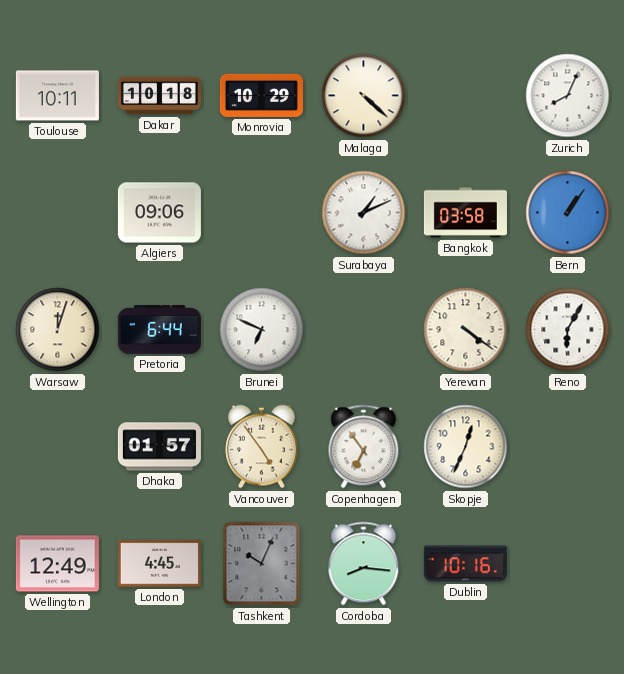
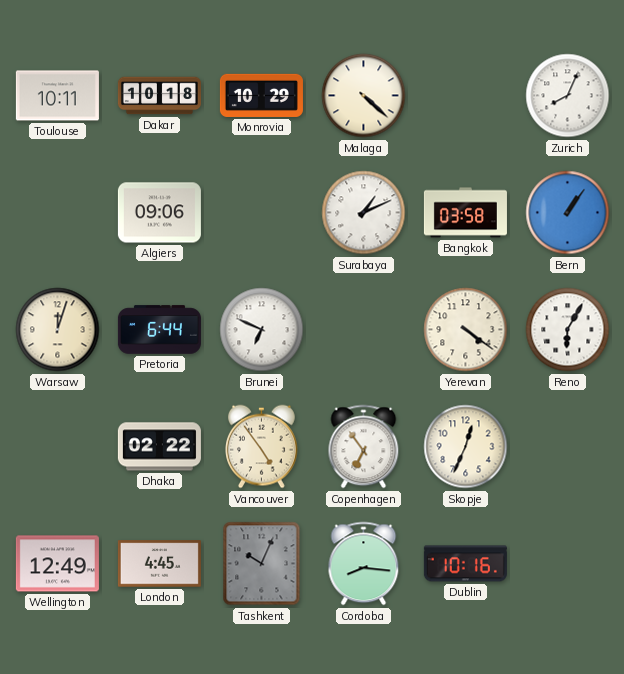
Dhaka: 01:57 -> 02:22 (159, 447)
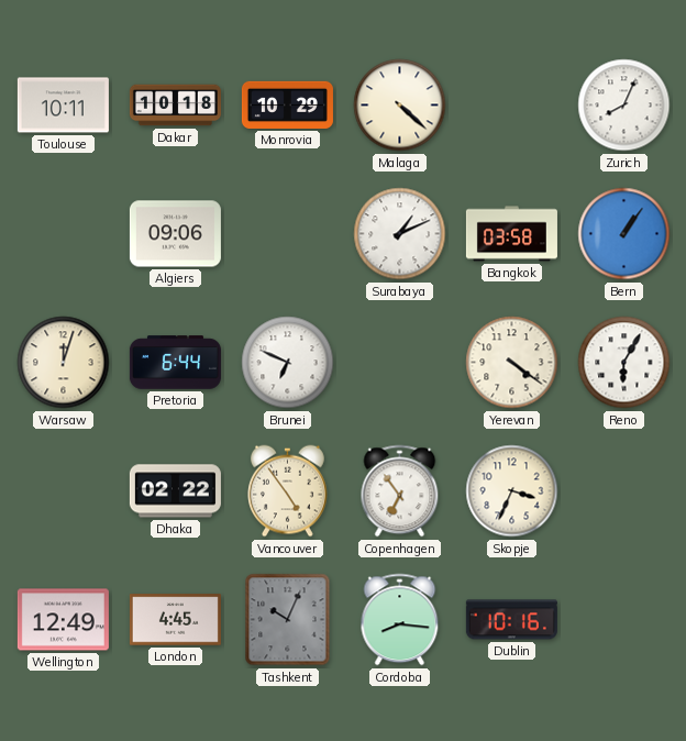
Skopje: 12:34 -> 3:34 (512, 491)
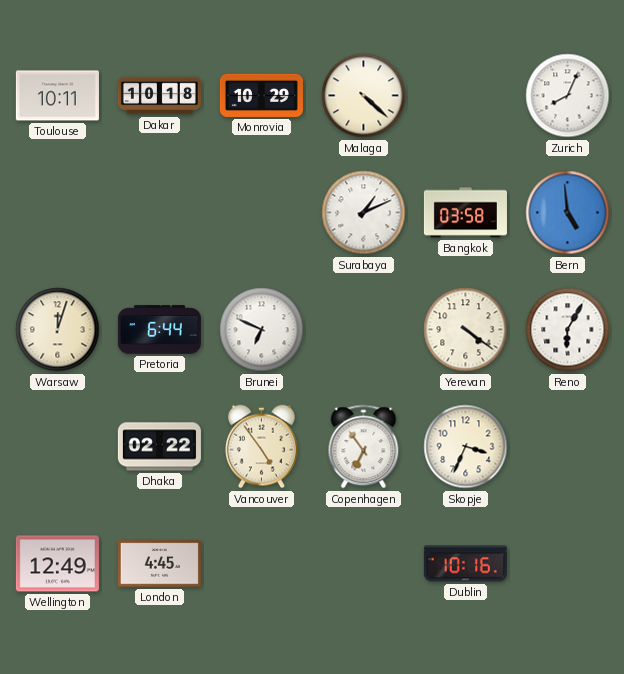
Algiers: 09:06 -> none (175, 234)
Bern: 1:06 -> 4:59 (568, 213)
Tashkent: 10:04 -> none (288, 620)
Cordoba: 8:16 -> none (400, 620)
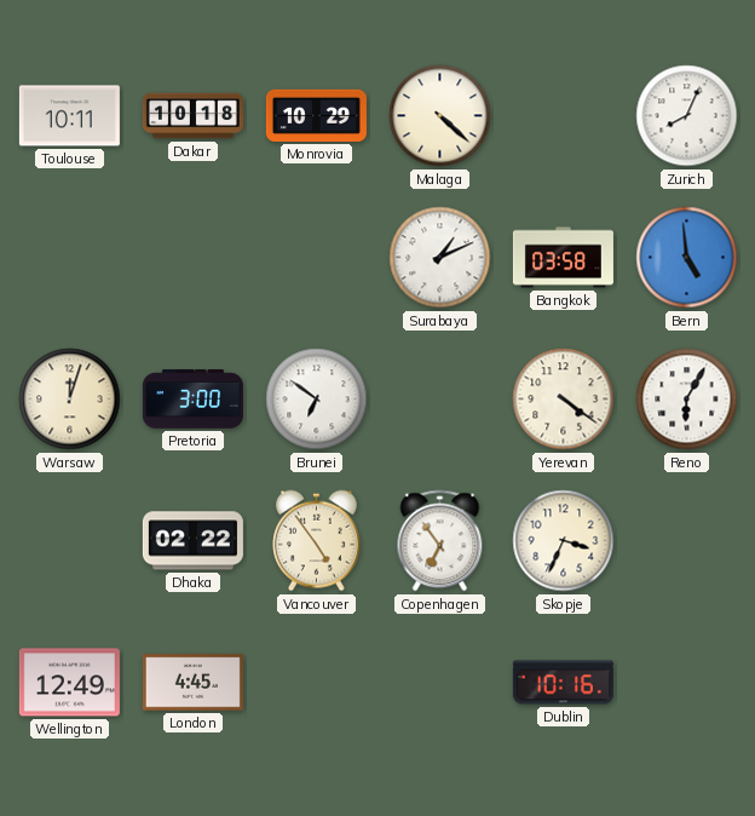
Pretoria: 6:44 -> 3:00 (192, 400)
Brunei: 6:49 -> 6:51 (317, 400)
